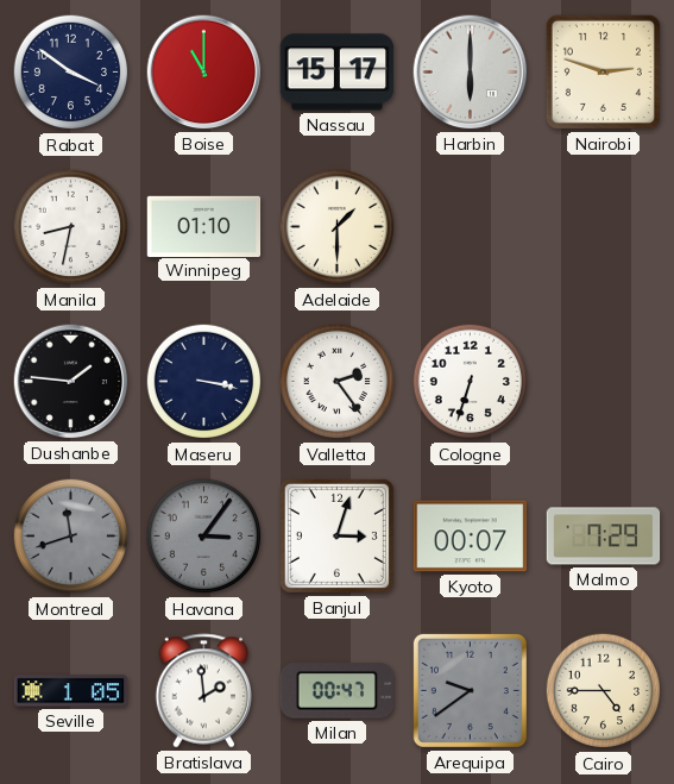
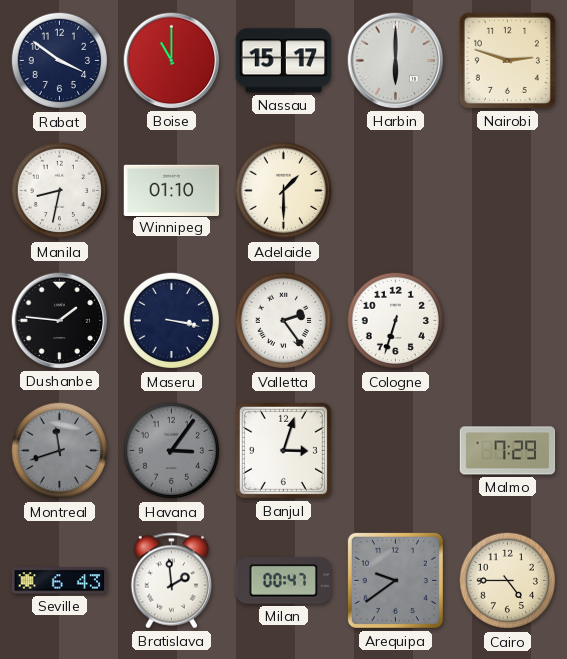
Kyoto: 00:07 -> none (471, 537)
Seville: 1:05 -> 6:43 (60, 581)
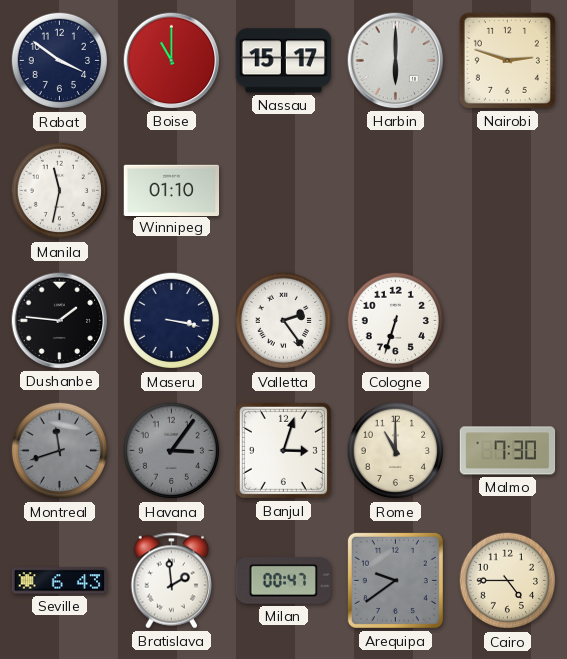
Manila: 8:32 -> 11:32 (60, 191)
Adelaide: 1:30 -> none (284, 191)
Rome: none -> 11:00 (396, 451)
Malmo: 7:29 -> 7:30 (508, 451)
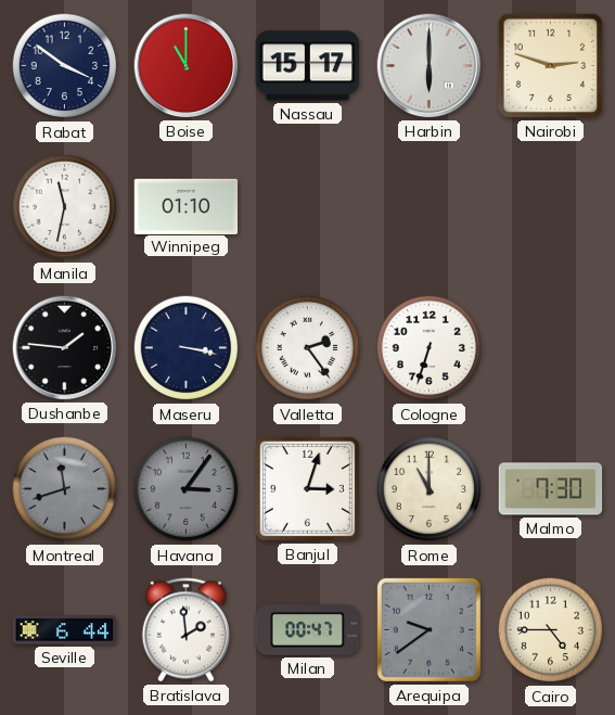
Seville: 6:43 -> 6:44 (65, 630)
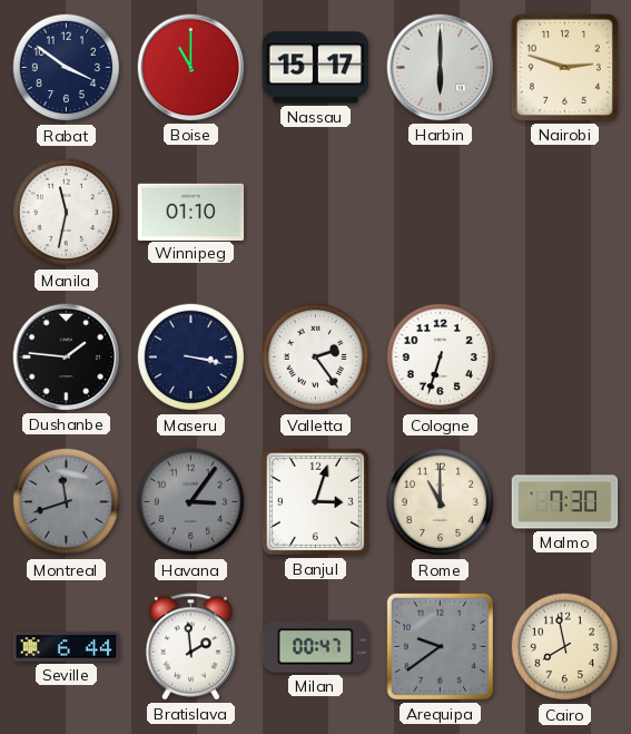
Cairo: 4:45 -> 7:58 (565, 647)
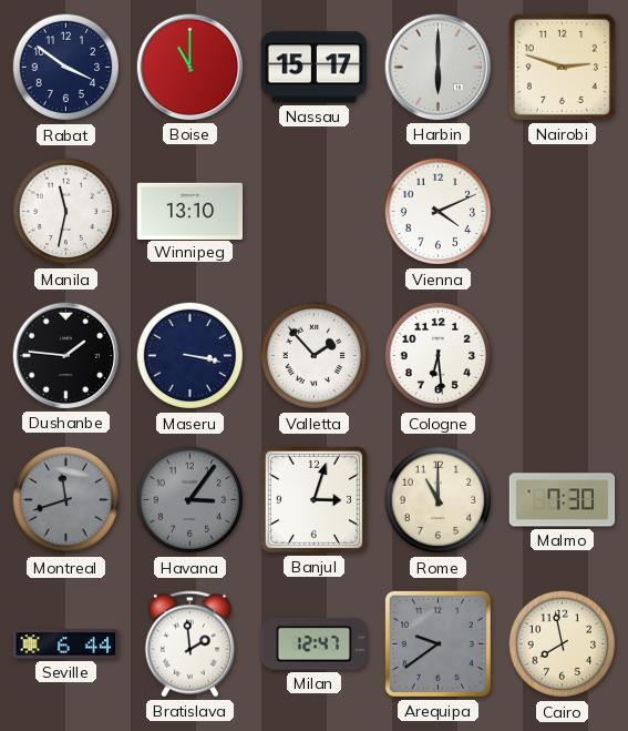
Winnipeg: 01:10 -> 13:10 (191, 211)
Vienna: none -> 4:11 (439, 212)
Valletta: 2:24 -> 1:53 (315, 356)
Cologne: 6:33 -> 6:29 (439, 356)
Milan: 00:47 -> 12:47 (313, 644)
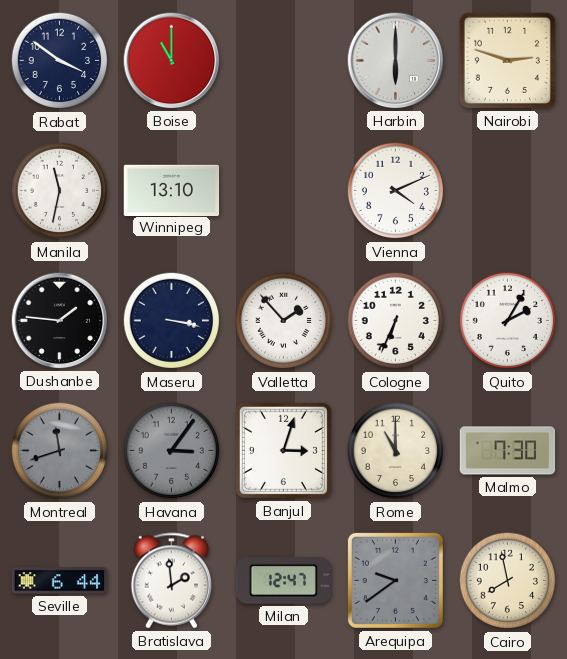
Nassau: 15:17 -> none (315, 68)
Cologne: 6:29 -> 6:34 (396, 321)
Quito: none -> 2:05 (508, 321)
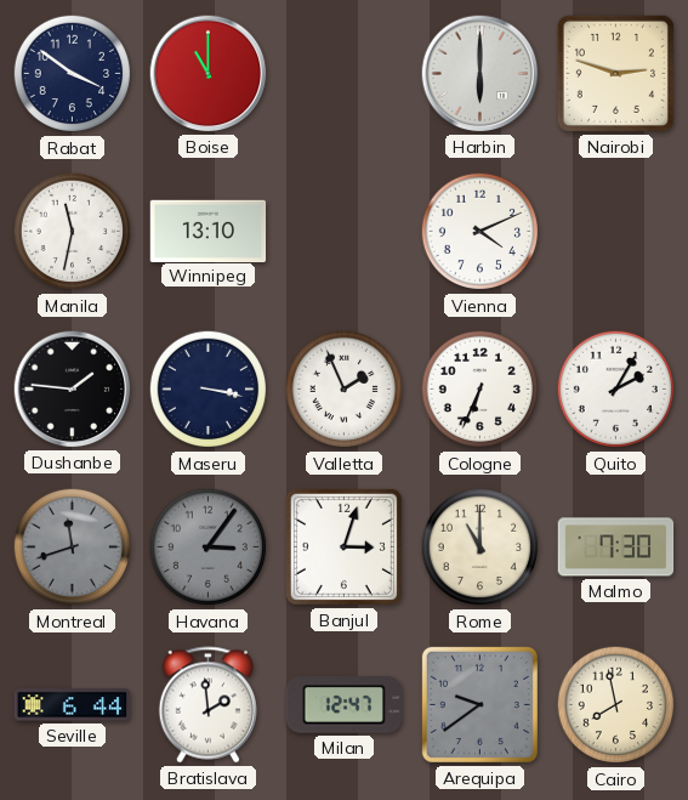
Valletta: 1:53 -> 1:56 (345, 390)
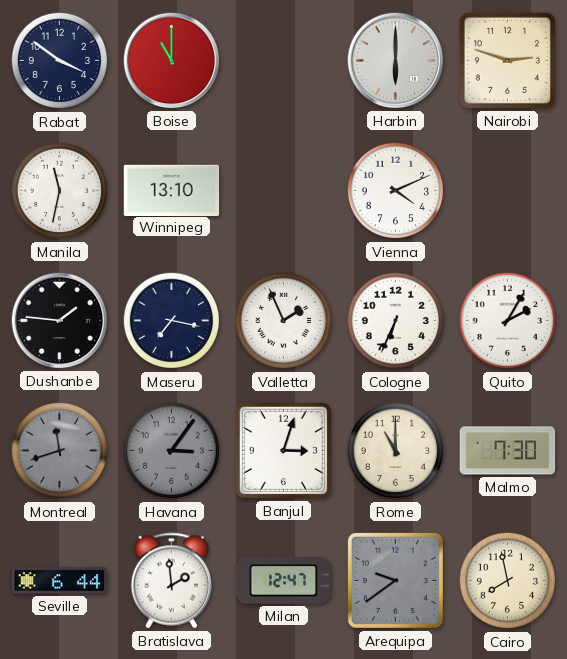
Maseru: 3:17 -> 7:17 (172, 321)
